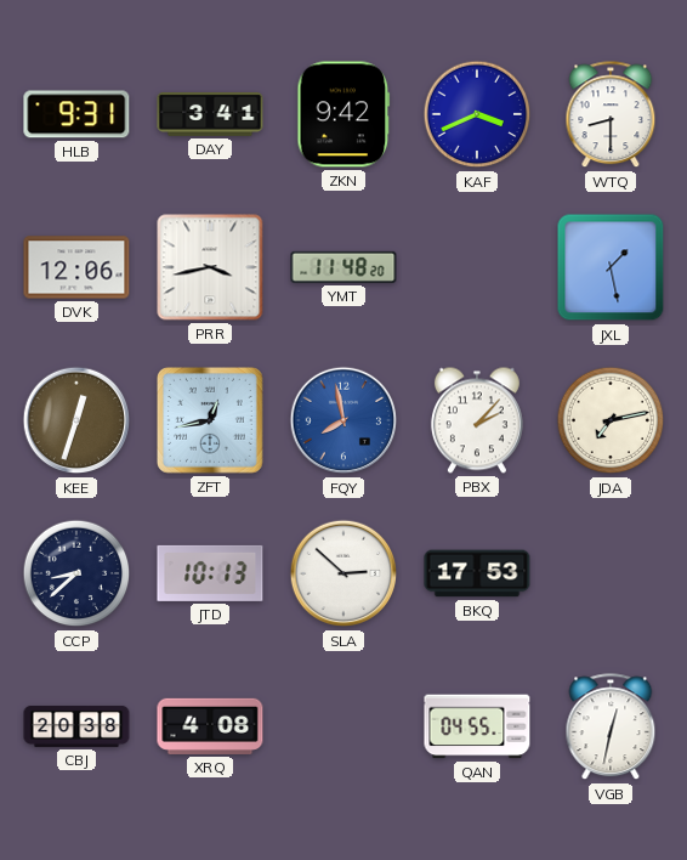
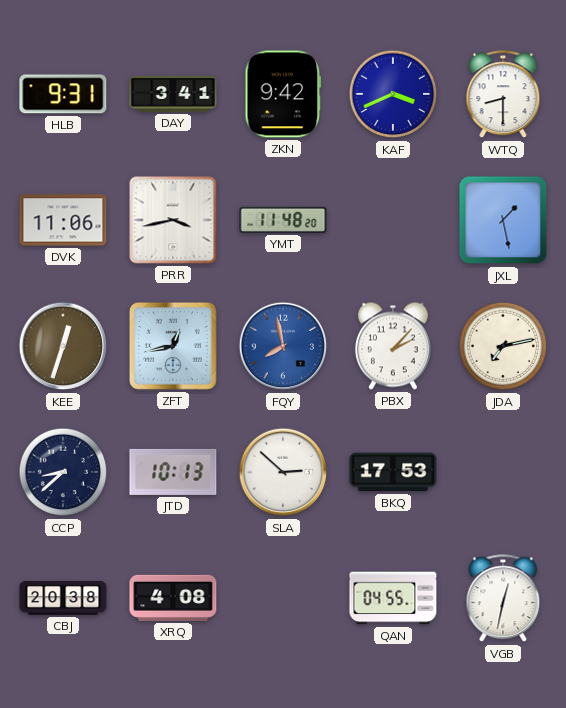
DVK: 12:06 -> 11:06 (63, 220)
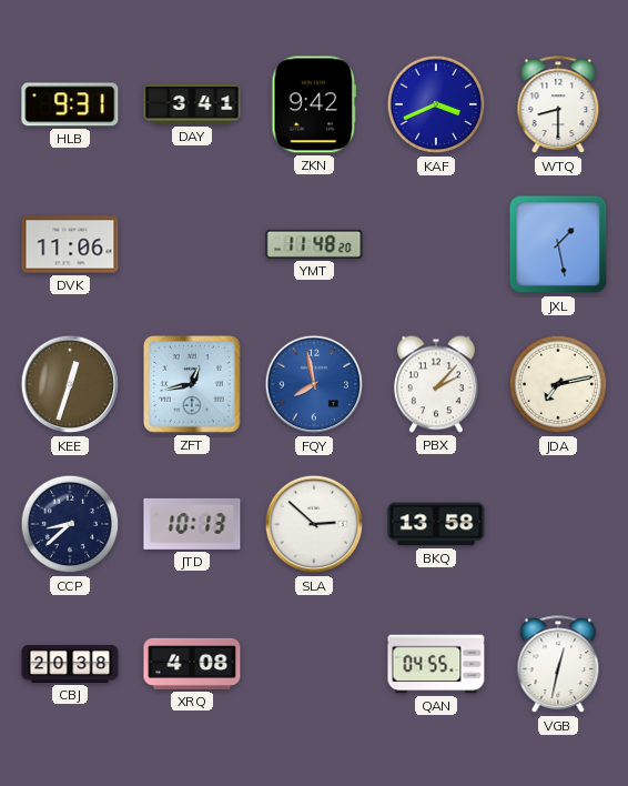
PRR: 3:43 -> none (173, 220)
BKQ: 17:53 -> 13:58 (436, 524)
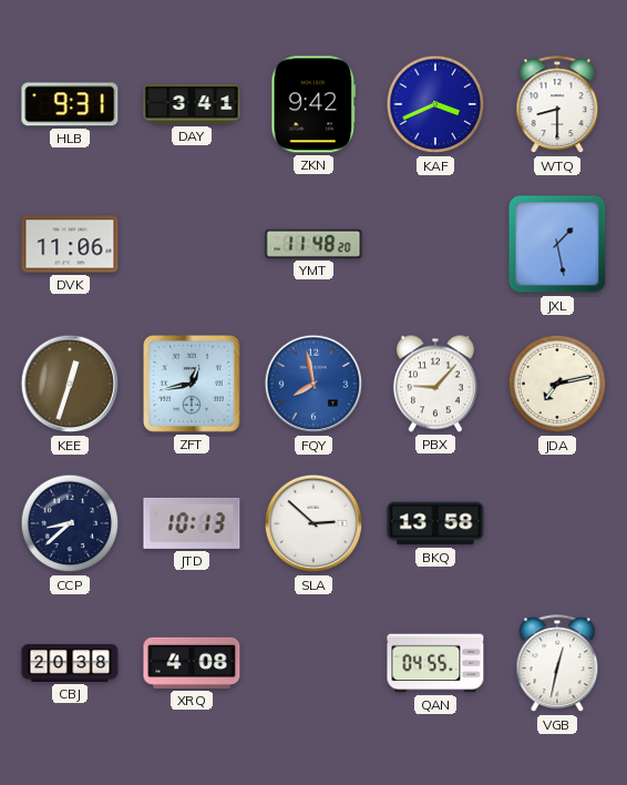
PBX: 2:07 -> 9:07 (435, 384)
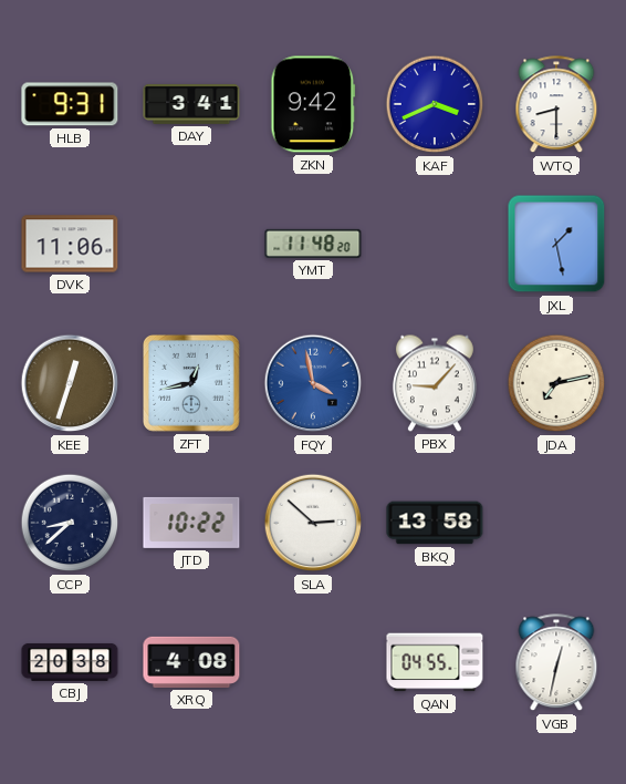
FQY: 7:58 -> 3:58 (313, 383)
JTD: 10:13 -> 10:22 (191, 523)
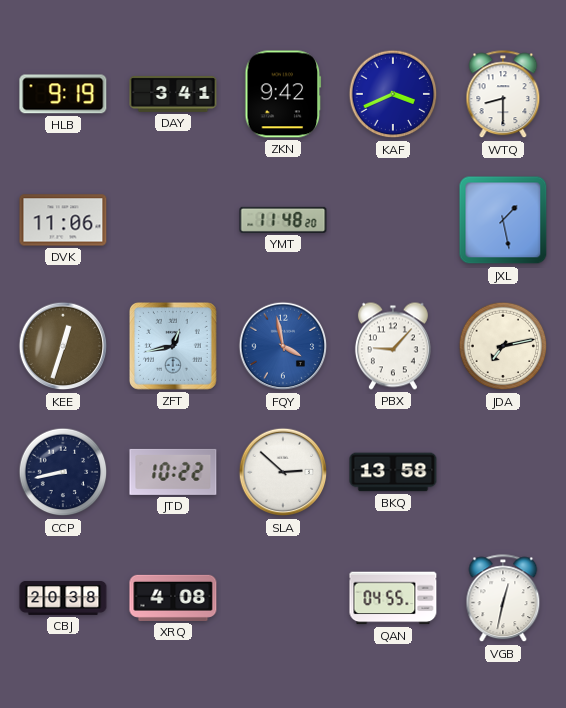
HLB: 9:31 -> 9:19 (63, 94)
CCP: 8:38 -> 8:43 (63, 472)
